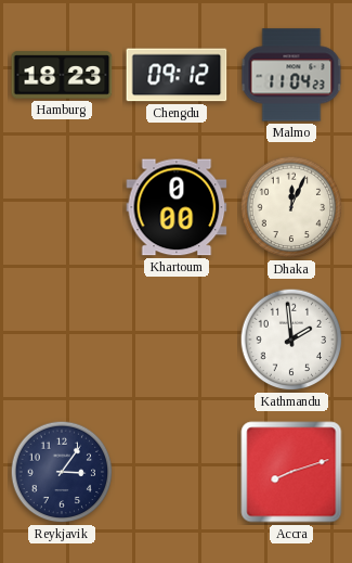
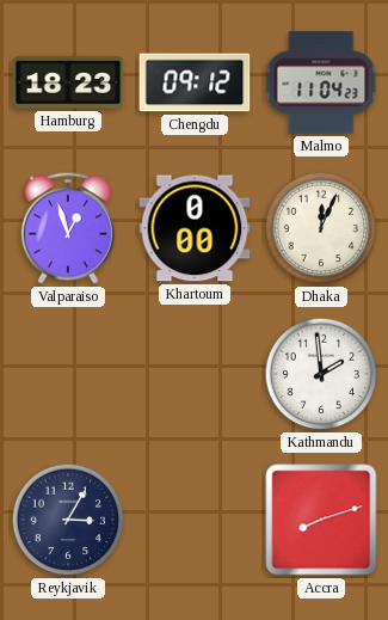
Valparaiso: none -> 12:57 (68, 228)
Reykjavik: 3:06 -> 3:05 (68, 520)
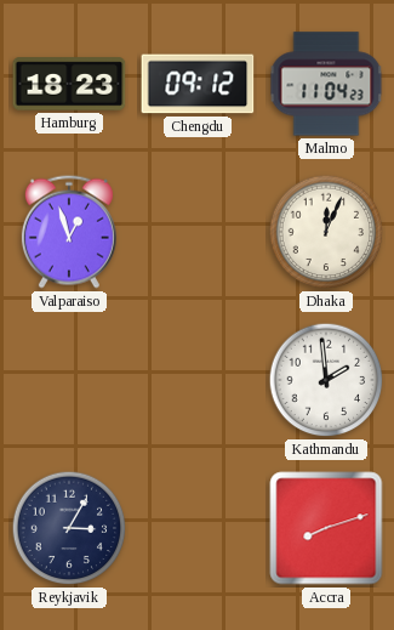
Khartoum: 0:00 -> none (195, 228)
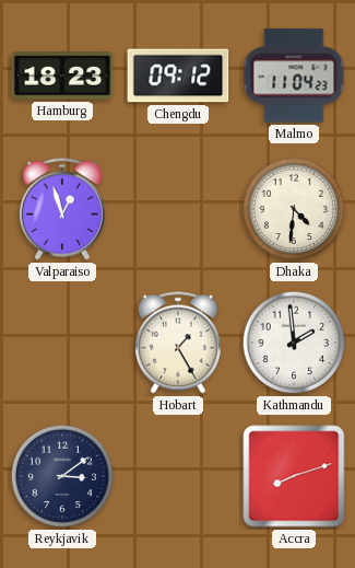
Dhaka: 12:04 -> 4:31 (294, 209)
Hobart: none -> 1:25 (178, 343)
Reykjavik: 3:05 -> 3:09 (62, 476)
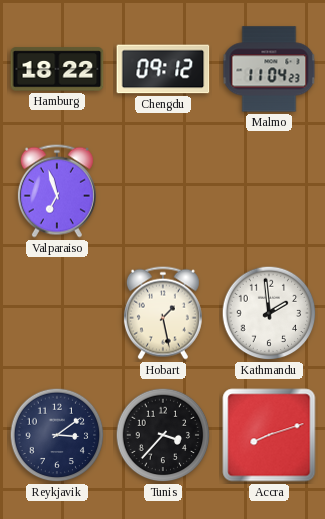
Hamburg: 18:23 -> 18:22 (57, 69)
Valparaiso: 12:57 -> 6:57 (57, 191)
Dhaka: 4:31 -> none (294, 209)
Hobart: 1:25 -> 1:28 (163, 313)
Tunis: none -> 3:37 (163, 435)
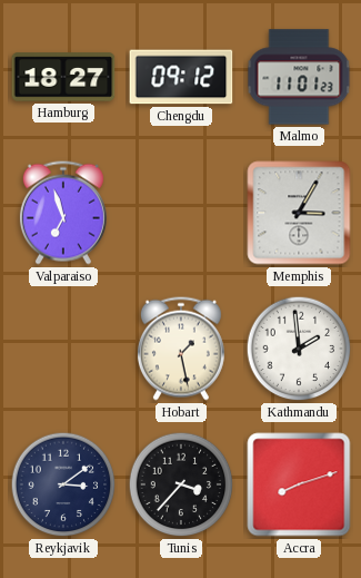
Hamburg: 18:22 -> 18:27 (63, 77)
Malmo: 11:04 -> 11:01 (299, 77)
Memphis: none -> 3:05 (299, 213)
